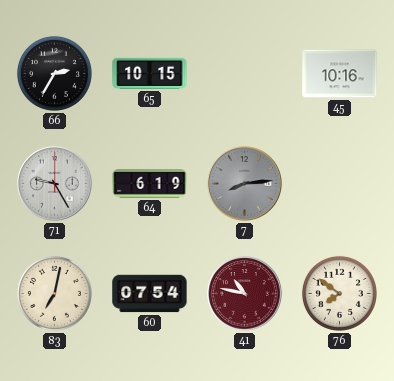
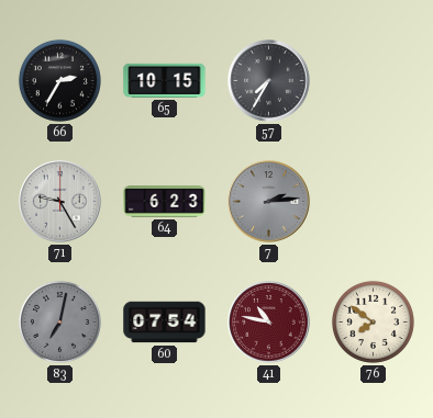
57: none -> 7:35 (269, 81)
45: 10:16 -> none (340, 74)
64: 6:19 -> 6:23 (165, 202)
7: 8:14 -> 2:14 (269, 202)
83 dial: cream -> grey (59, 321)
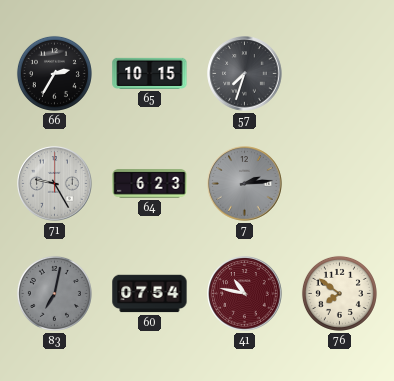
57: 7:35 -> 7:33 (245, 74)
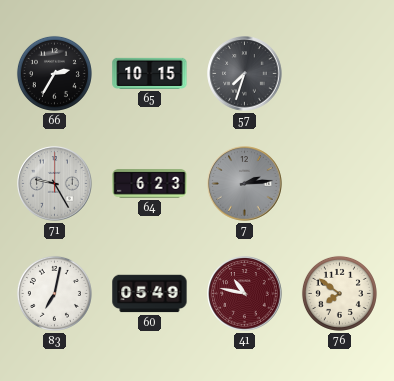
83 dial: grey -> white (54, 293)
60: 07:54 -> 05:49 (150, 294)
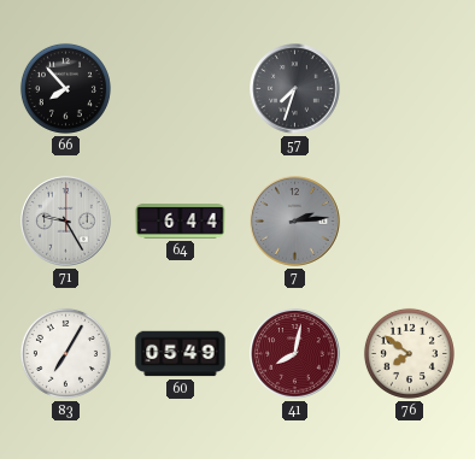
66: 2:35 -> 7:53 (65, 88)
65: 10:15 -> none (150, 73)
64: 6:23 -> 6:44 (181, 222)
83: 7:02 -> 7:05 (65, 353)
41: 10:47 -> 8:02 (295, 354)
